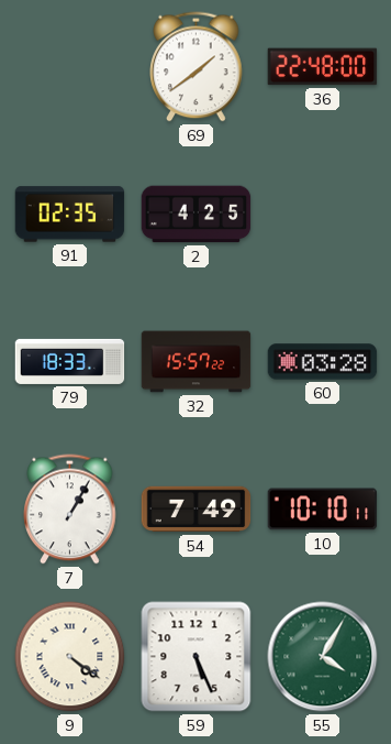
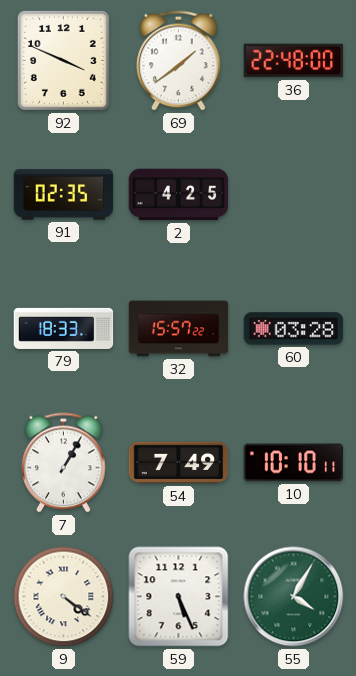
92: none -> 3:49 (63, 60)
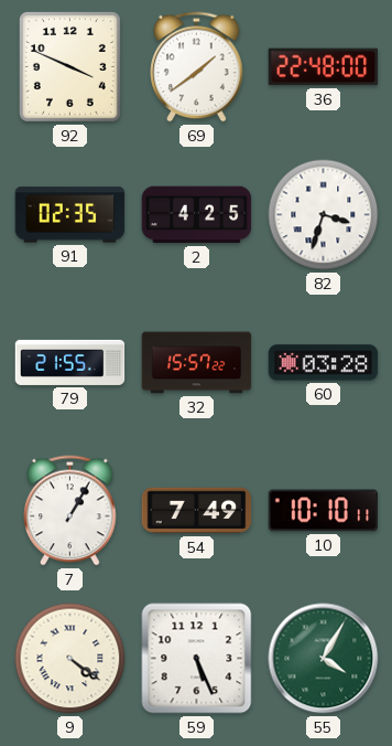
82: none -> 3:33 (324, 215)
79: 18:33 -> 21:55 (70, 362)
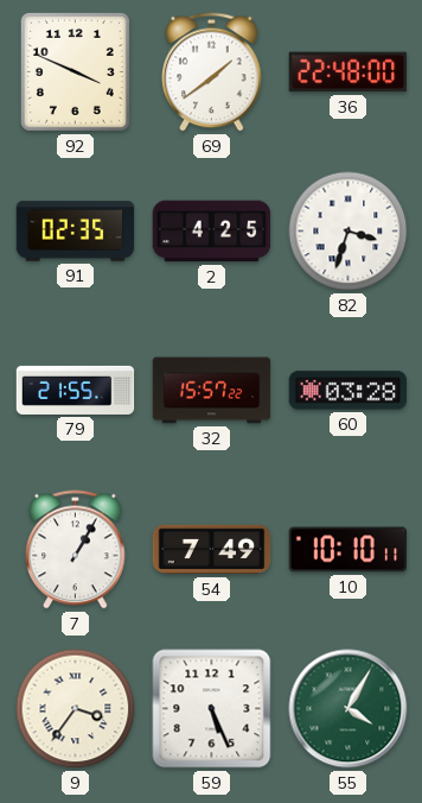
9: 4:21 -> 3:36 (76, 709)
